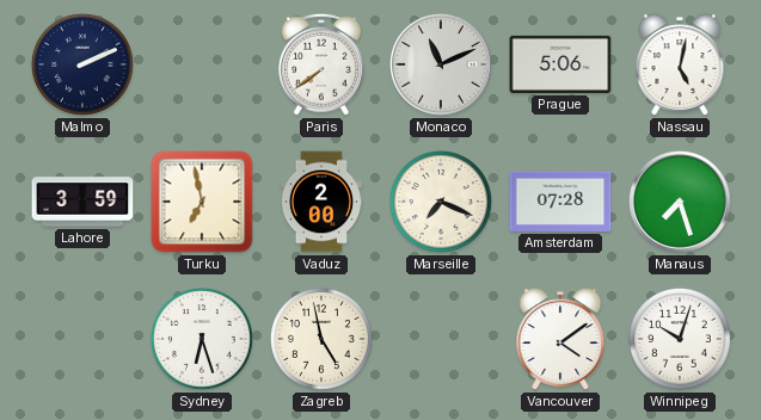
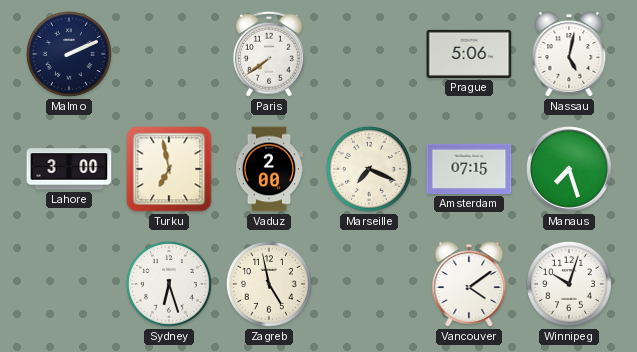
Monaco: 11:11 -> none (441, 64)
Lahore: 3:59 -> 3:00 (69, 169)
Amsterdam: 07:28 -> 07:15 (469, 169)
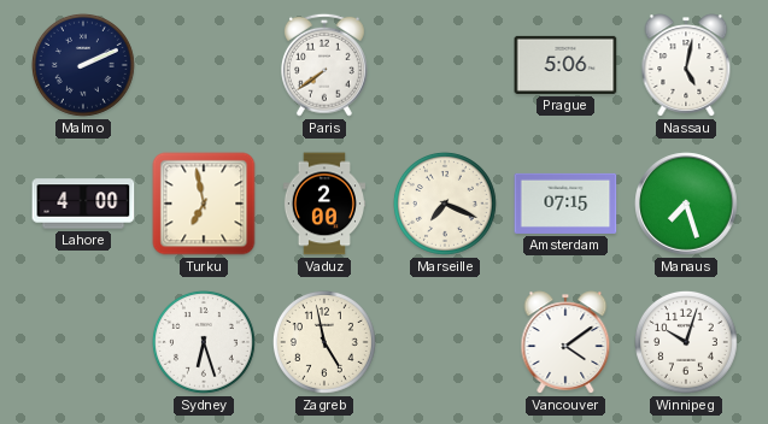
Lahore: 3:00 -> 4:00 (83, 204)
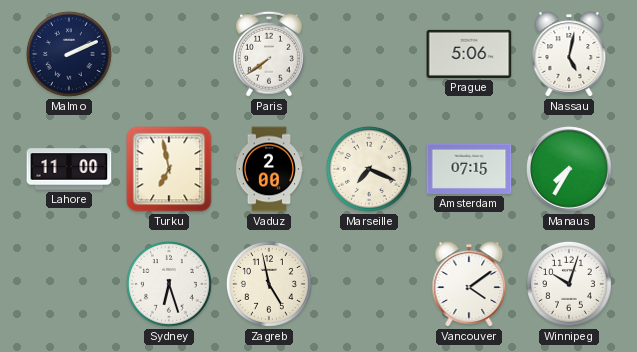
Lahore: 4:00 -> 11:00 (69, 169)
Manaus: 7:27 -> 7:35 (569, 169)
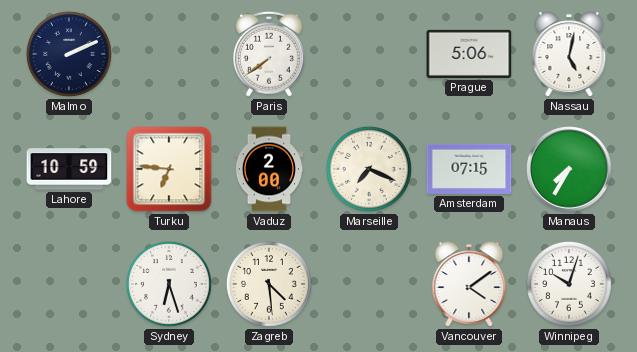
Lahore: 11:00 -> 10:59 (69, 169)
Turku: 6:58 -> 6:46 (169, 169)
Zagreb: 4:58 -> 4:29 (269, 284)
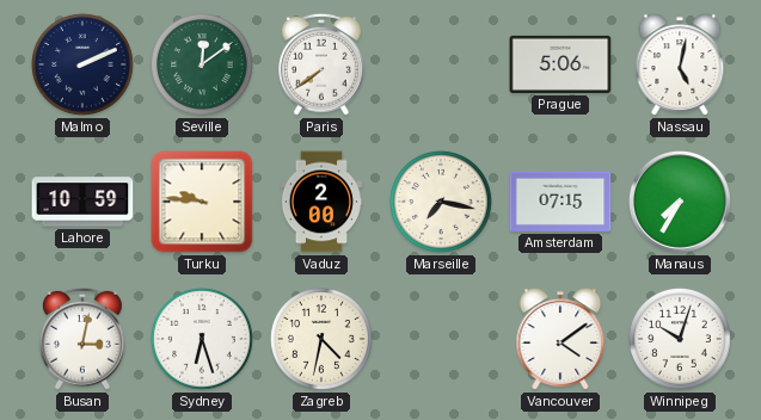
Seville: none -> 12:09 (202, 64)
Turku: 6:46 -> 9:46 (202, 202)
Marseille: 7:19 -> 7:17 (441, 202)
Busan: none -> 3:02 (84, 339)
Zagreb: 4:29 -> 4:32 (321, 339)
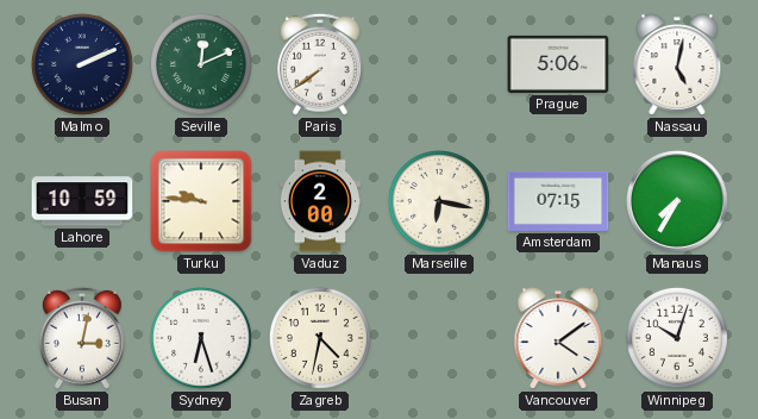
Seville: 12:09 -> 12:11 (201, 64)
Marseille: 7:17 -> 6:17 (439, 201)
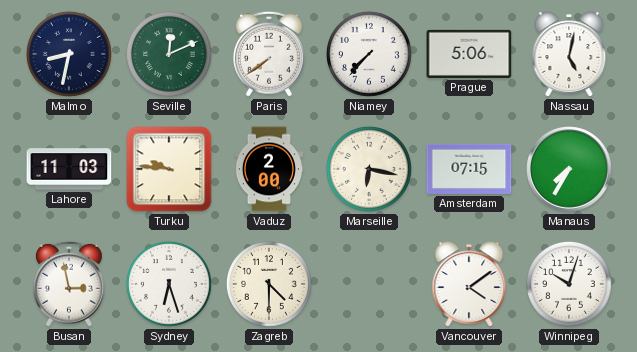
Malmo: 2:11 -> 8:32 (69, 54)
Niamey: none -> 7:37 (369, 54)
Lahore: 10:59 -> 11:03 (69, 169)
Busan: 3:02 -> 2:58 (70, 284)
Zagreb: 4:32 -> 4:30 (269, 284)
